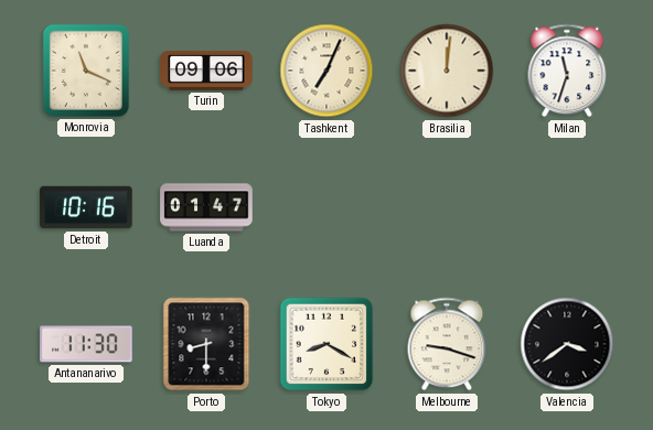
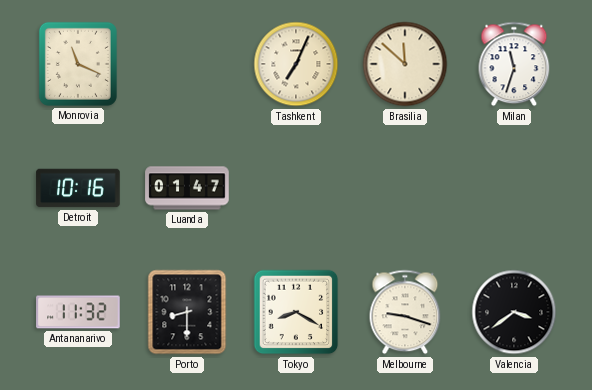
Turin: 09:06 -> none (206, 71)
Brasilia: 12:01 -> 11:52 (405, 64)
Antananarivo: 11:30 -> 11:32 (78, 312)
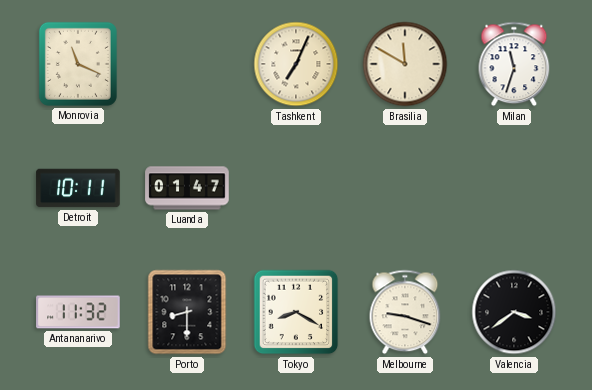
Brasilia: 11:52 -> 11:50 (405, 64)
Detroit: 10:16 -> 10:11 (78, 188)
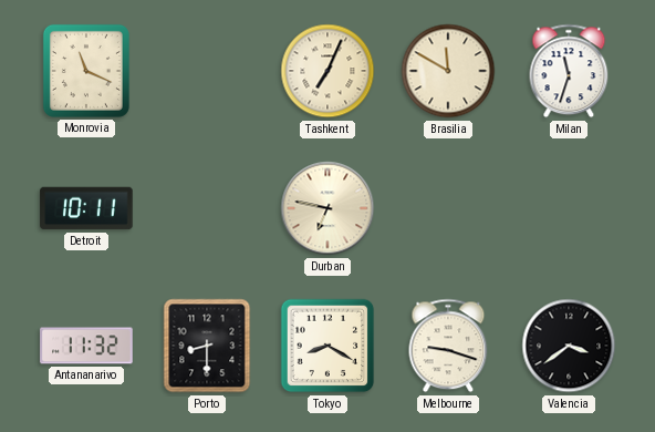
Luanda: 01:47 -> none (187, 188)
Durban: none -> 6:47 (327, 208)
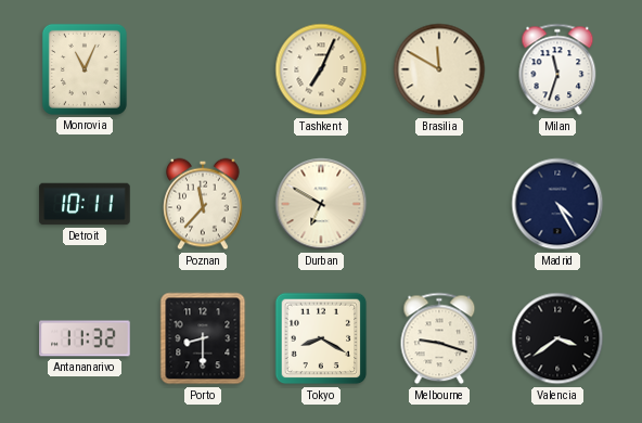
Monrovia: 11:19 -> 11:04 (85, 69)
Poznan: none -> 11:37 (203, 204)
Durban: 6:47 -> 6:50 (321, 204)
Madrid: none -> 4:25 (557, 204)
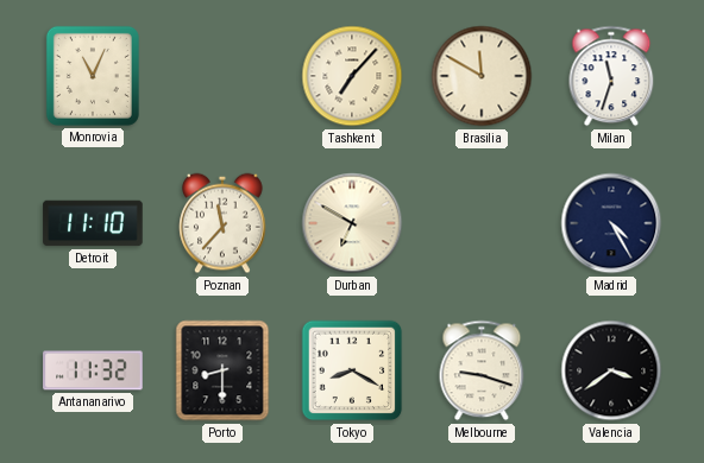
Tashkent: 7:04 -> 7:07 (352, 76)
Detroit: 10:11 -> 11:10 (93, 223)
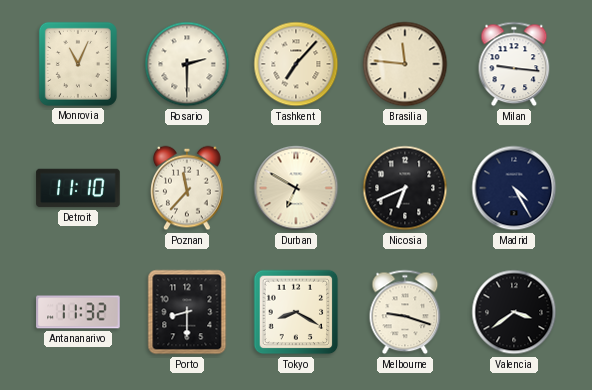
Rosario: none -> 2:30 (187, 64)
Brasilia: 11:50 -> 11:46 (405, 64)
Milan: 11:33 -> 9:16 (514, 64)
Nicosia: none -> 6:41 (405, 188)
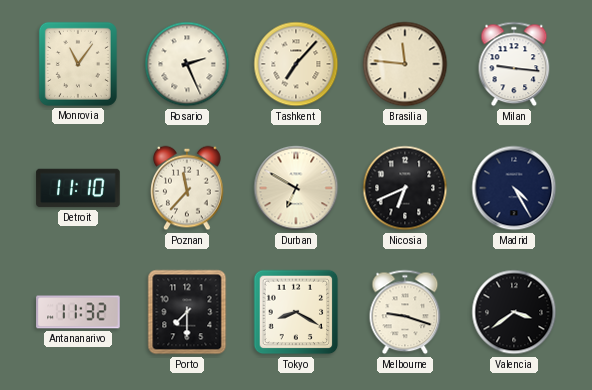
Monrovia: 11:04 -> 11:06 (78, 64)
Rosario: 2:30 -> 2:26 (187, 64)
Porto: 8:30 -> 7:30 (187, 312)
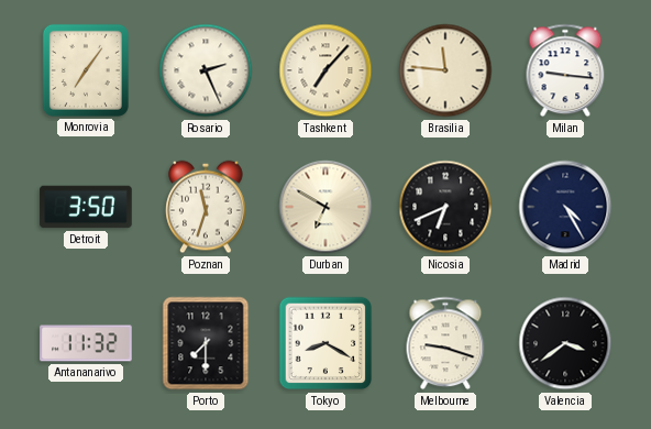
Monrovia: 11:06 -> 7:06 (86, 70)
Detroit: 11:10 -> 3:50 (86, 207)
Poznan: 11:37 -> 11:33 (206, 207)
